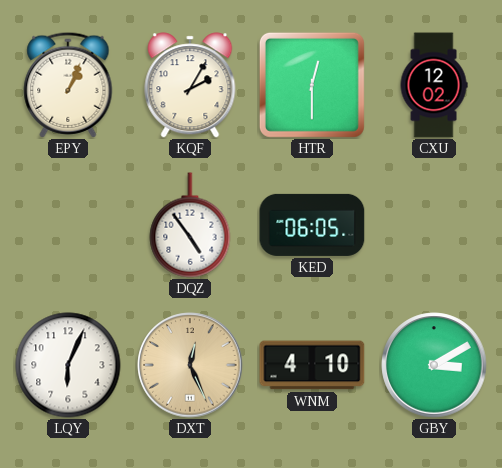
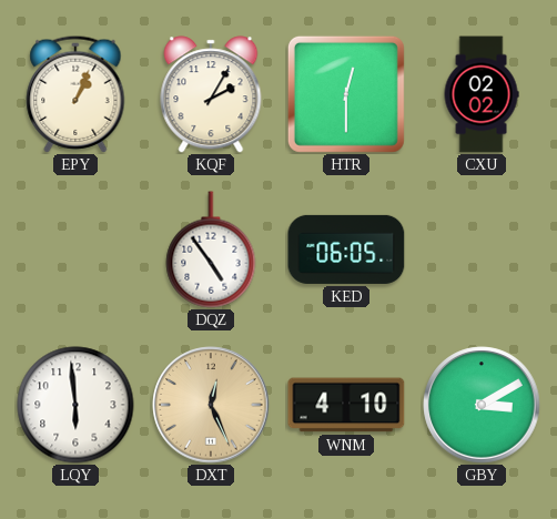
CXU: 12:02 -> 02:02 (482, 94)
LQY: 6:04 -> 5:59 (75, 405)
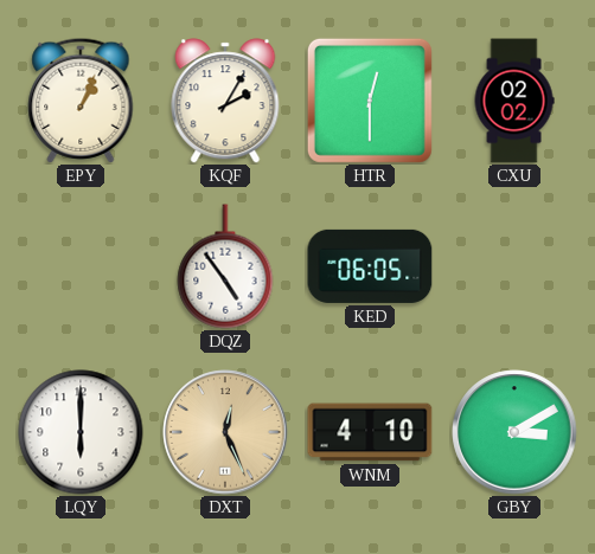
LQY: 5:59 -> 6:00 (81, 432)
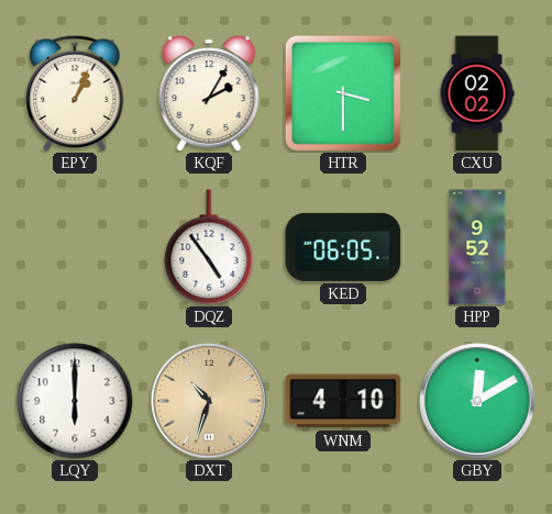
HTR: 12:30 -> 3:30 (343, 93)
HPP: none -> 9:52 (477, 247)
DXT: 12:26 -> 10:33 (209, 401)
GBY: 3:10 -> 12:10 (477, 401)
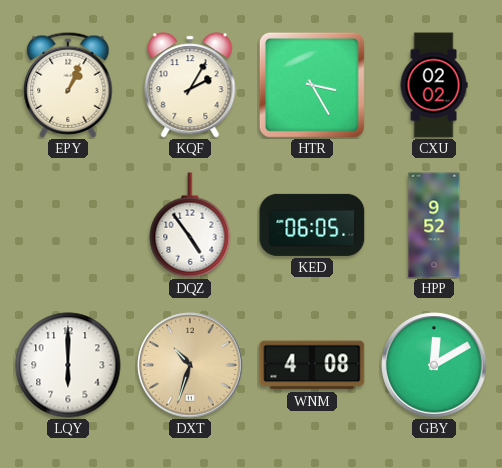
HTR: 3:30 -> 3:25 (312, 85)
WNM: 4:10 -> 4:08 (312, 365)
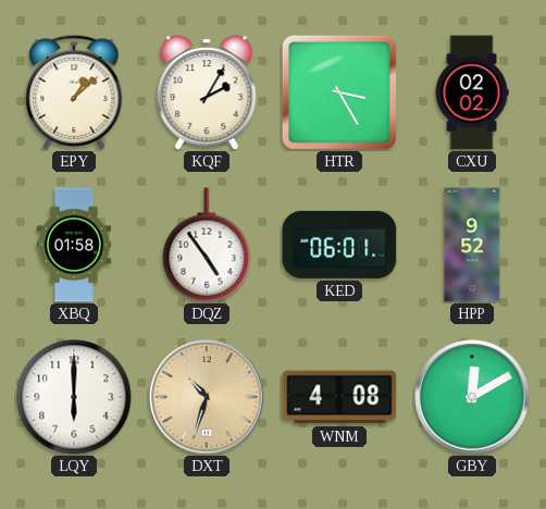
EPY: 1:04 -> 1:08 (74, 92)
XBQ: none -> 01:58 (74, 245)
KED: 06:05 -> 06:01 (339, 245)
